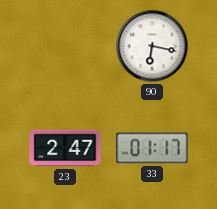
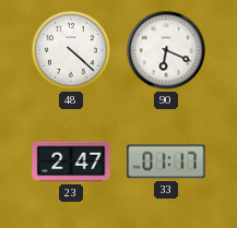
48: none -> 4:22 (72, 51)
90: 6:17 -> 6:19 (166, 50)
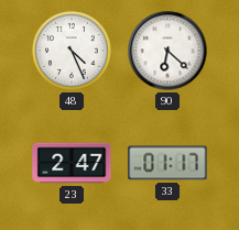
48: 4:22 -> 4:26 (73, 52)
90: 6:19 -> 6:22 (167, 51)
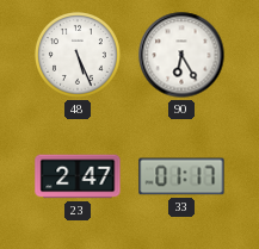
48: 4:26 -> 5:26 (79, 56)
90: 6:22 -> 6:25 (181, 55)
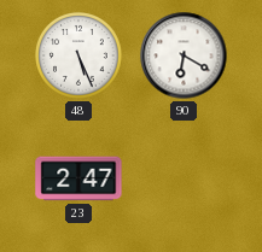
90: 6:25 -> 6:20 (184, 55)
33: 01:17 -> none (181, 176)
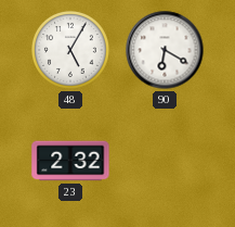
48: 5:26 -> 5:05 (71, 51)
23: 2:47 -> 2:32 (70, 161)
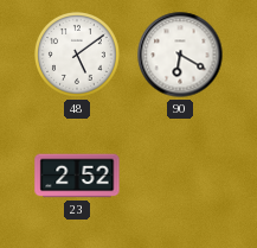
48: 5:05 -> 5:09 (78, 56)
23: 2:32 -> 2:52 (77, 176)
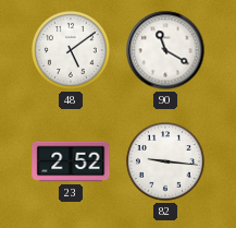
90: 6:20 -> 11:20 (165, 50)
82: none -> 9:16 (166, 163)
